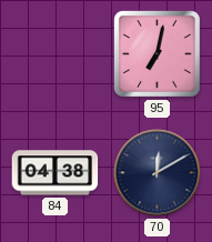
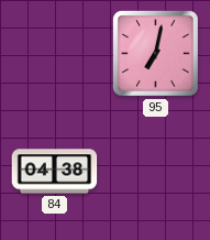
70: 12:10 -> none (158, 173)
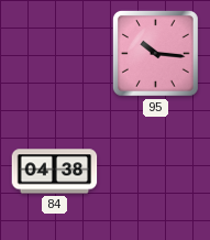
95: 7:02 -> 10:16 (155, 53)
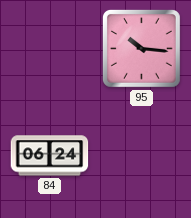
84: 04:38 -> 06:24 (50, 156)
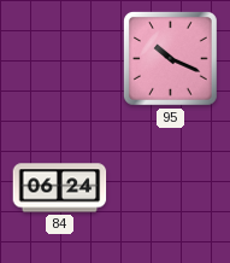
95: 10:16 -> 10:19 (170, 58)
